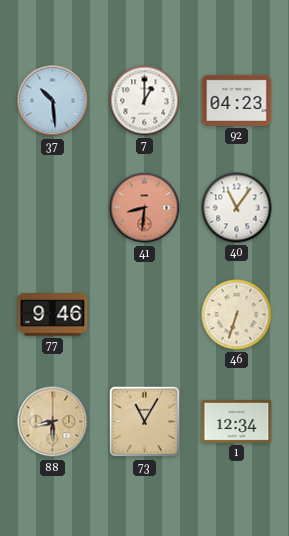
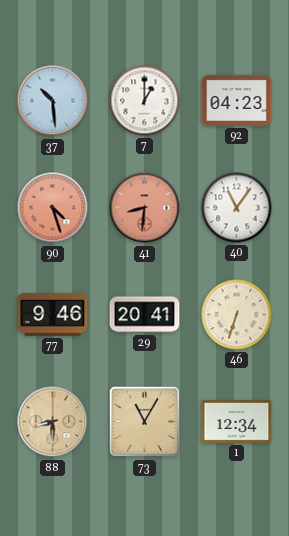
90: none -> 4:27 (53, 208)
29: none -> 20:41 (145, 315)
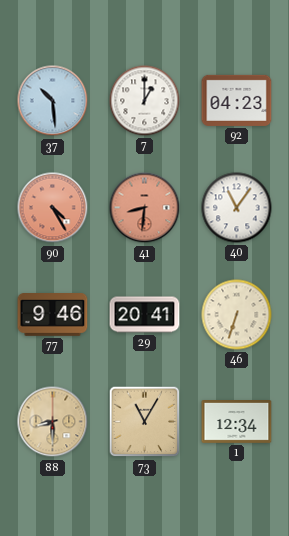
90: 4:27 -> 4:25 (53, 208)
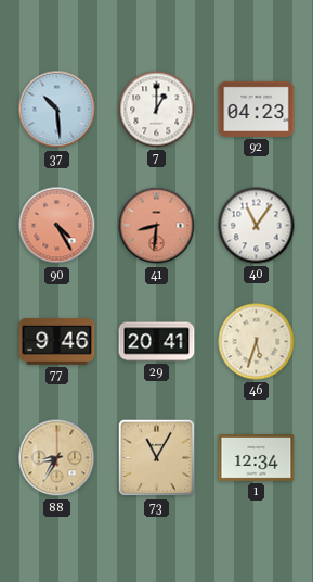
46: 6:33 -> 5:33 (257, 342)
88: 8:30 -> 8:35 (57, 458)
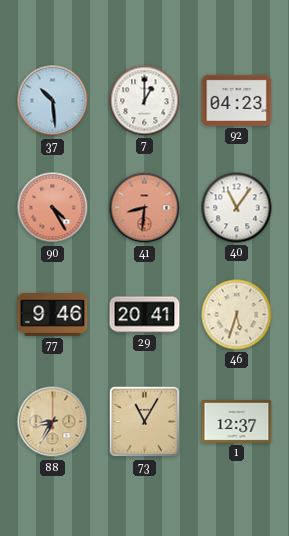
1: 12:34 -> 12:37 (237, 422)
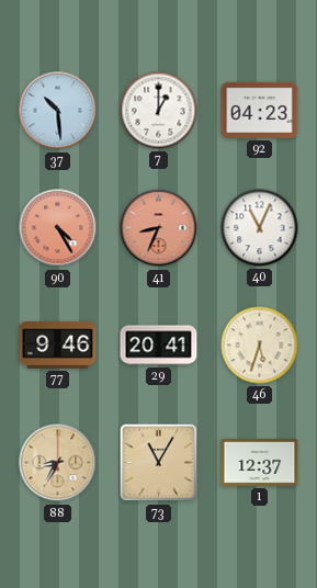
41: 8:31 -> 8:34 (159, 228)
40: 11:06 -> 11:04 (260, 228)
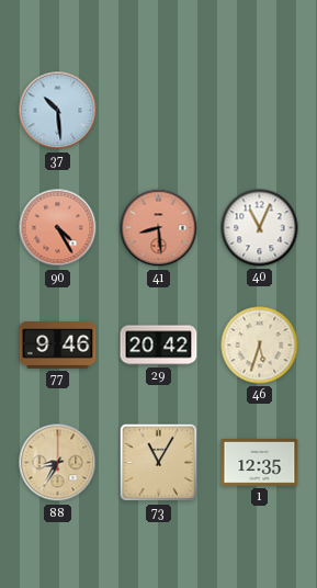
7: 1:00 -> none (159, 111)
92: 04:23 -> none (260, 110)
41: 8:34 -> 8:29 (159, 228)
29: 20:41 -> 20:42 (159, 346)
1: 12:37 -> 12:35 (260, 463)
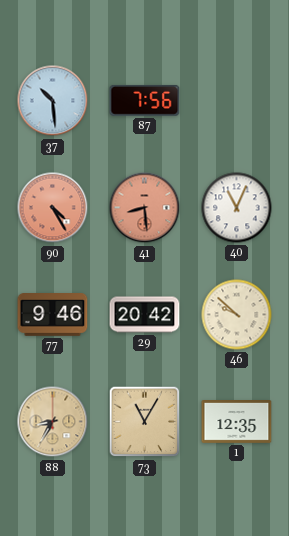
87: none -> 7:56 (145, 101)
46: 5:33 -> 9:52 (237, 315)
